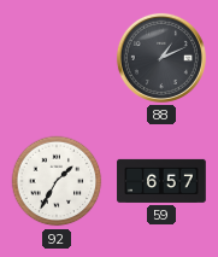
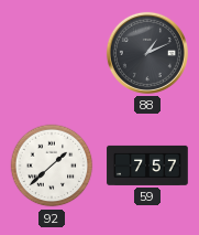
92: 1:35 -> 1:38 (52, 165)
59: 6:57 -> 7:57 (147, 165)
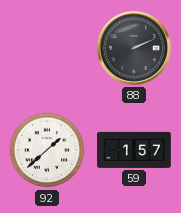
88: 1:11 -> 2:11 (134, 48)
59: 7:57 -> 1:57 (134, 150)
